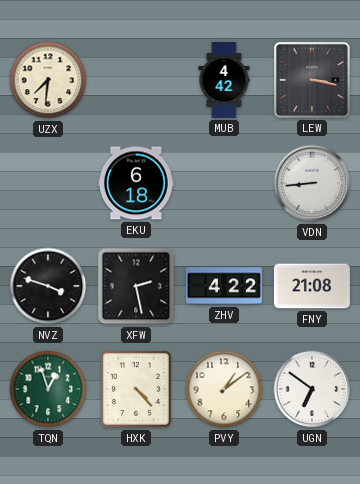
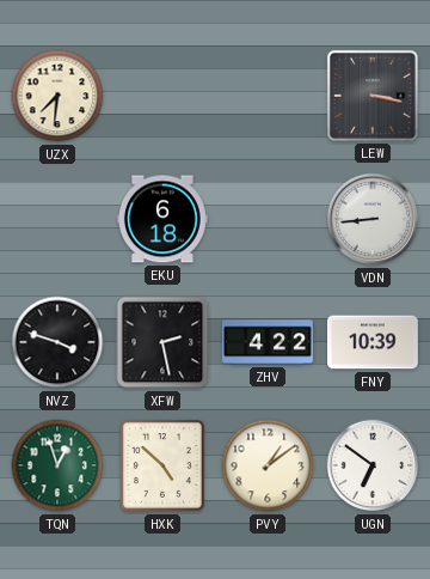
MUB: 4:42 -> none (224, 81)
FNY: 21:08 -> 10:39 (373, 342)
HXK: 4:23 -> 4:52 (162, 465)
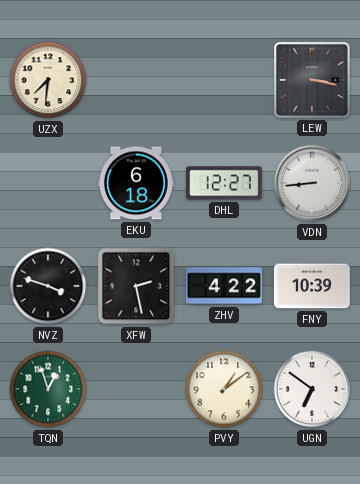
DHL: none -> 12:27 (224, 183)
HXK: 4:52 -> none (162, 465)
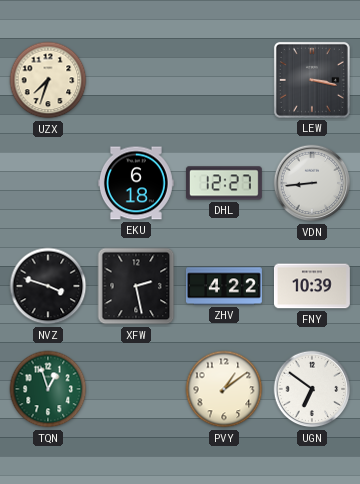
UZX: 7:31 -> 7:33 (48, 80)
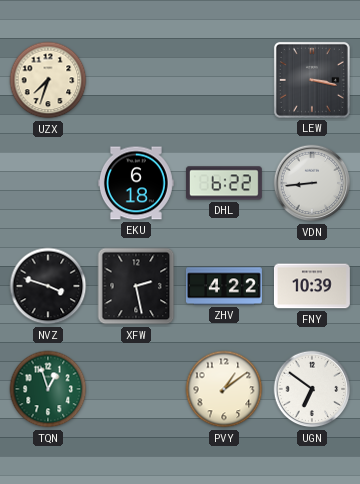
DHL: 12:27 -> 6:22 (224, 183)
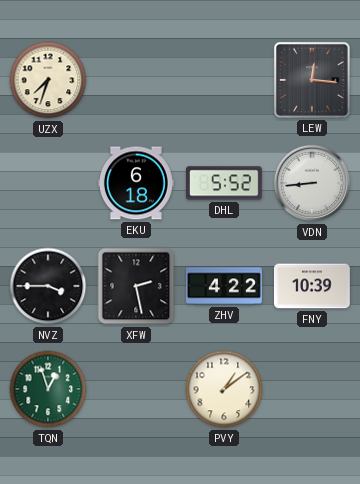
LEW: 3:17 -> 12:16 (312, 80)
DHL: 6:22 -> 5:52 (224, 183)
NVZ: 3:48 -> 3:45 (48, 286)
UGN: 6:51 -> none (312, 389)
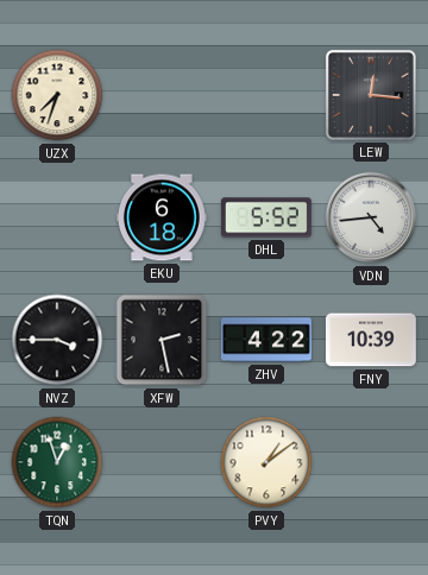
VDN: 8:44 -> 4:44 (371, 217)
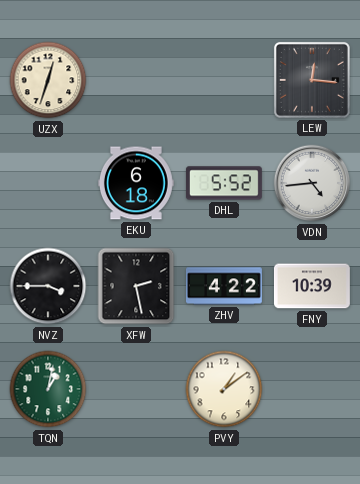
UZX: 7:33 -> 12:33 (48, 80)
TQN: 12:57 -> 1:02 (48, 389)
